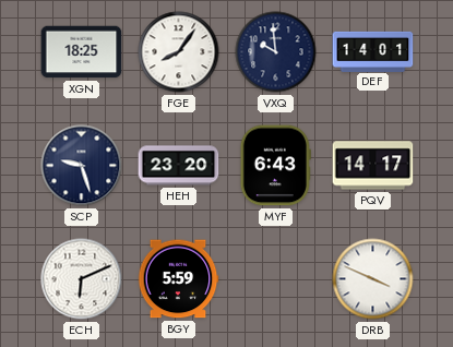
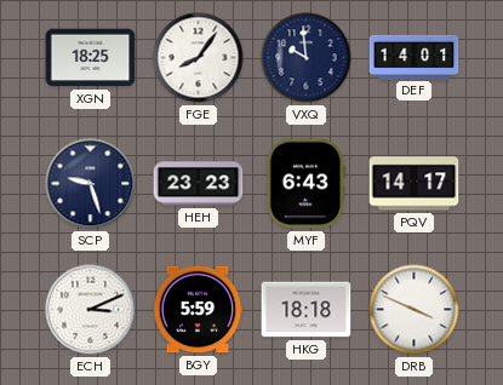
HEH: 23:20 -> 23:23 (199, 184)
ECH: 6:11 -> 3:11 (91, 310)
HKG: none -> 18:18 (307, 310)
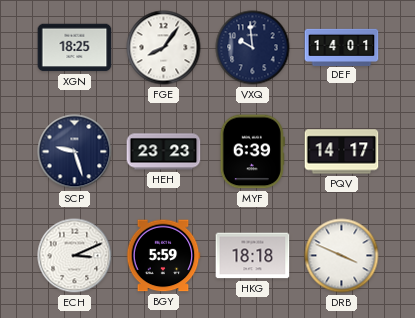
MYF: 6:43 -> 6:39 (252, 152)
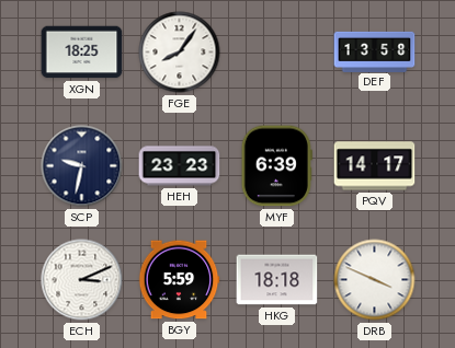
VXQ: 9:59 -> none (253, 48)
DEF: 14:01 -> 13:58 (375, 51)
SCP: 9:27 -> 9:32 (82, 166)
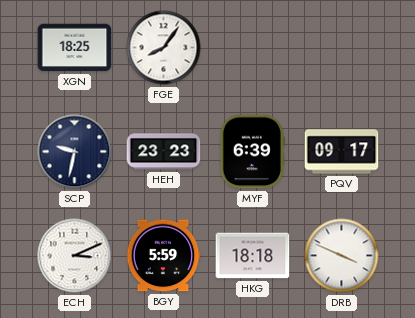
DEF: 13:58 -> none (375, 51)
PQV: 14:17 -> 09:17 (342, 152)
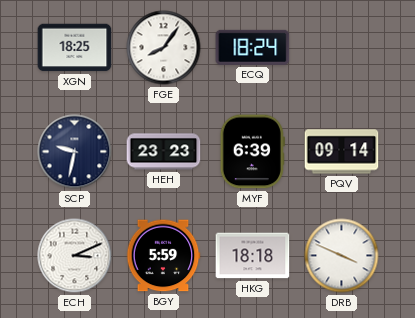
ECQ: none -> 18:24 (253, 47)
PQV: 09:17 -> 09:14 (342, 152)
